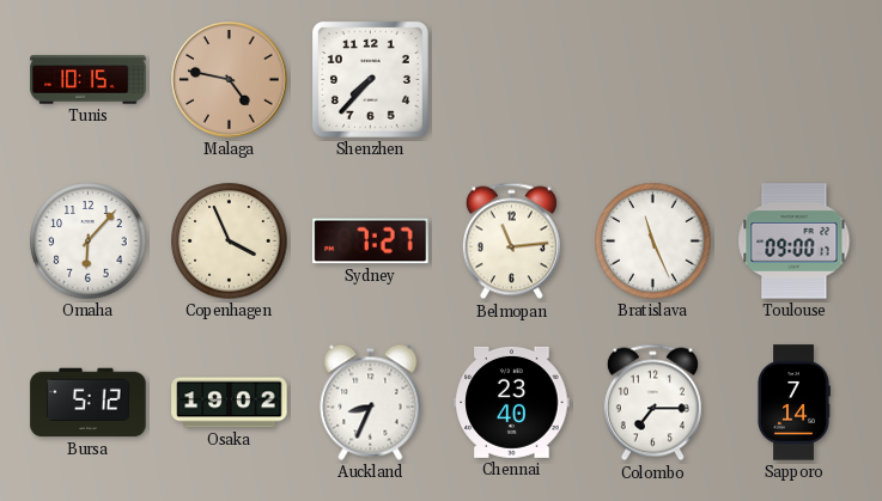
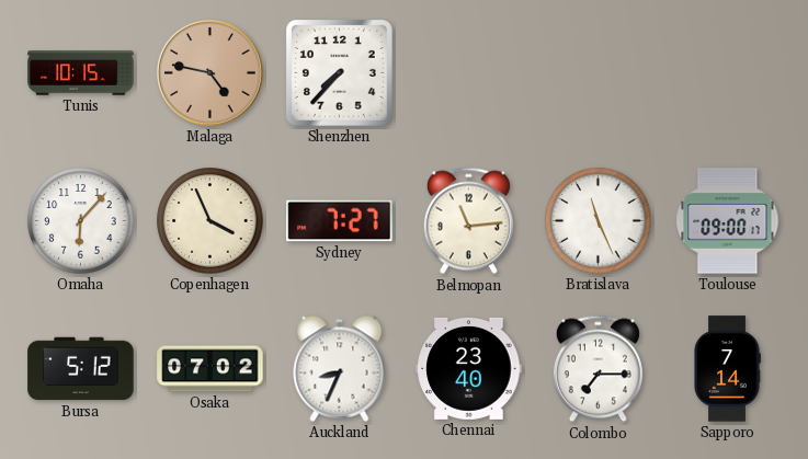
Osaka: 19:02 -> 07:02 (210, 369)
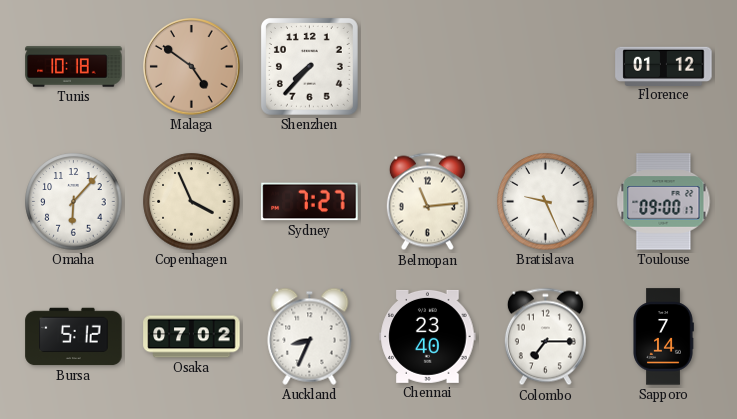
Tunis: 10:15 -> 10:18 (74, 67)
Malaga: 4:47 -> 4:51 (192, 67)
Florence: none -> 01:12 (664, 66)
Bratislava: 11:26 -> 9:26 (546, 202)
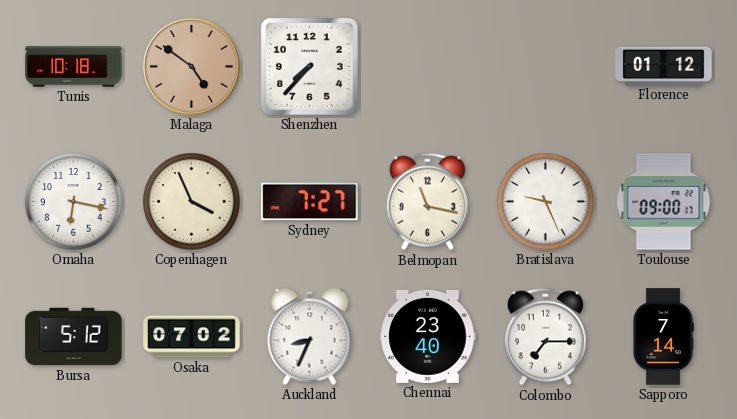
Omaha: 6:07 -> 6:17 (74, 202)
Belmopan: 11:14 -> 11:17 (427, 202)
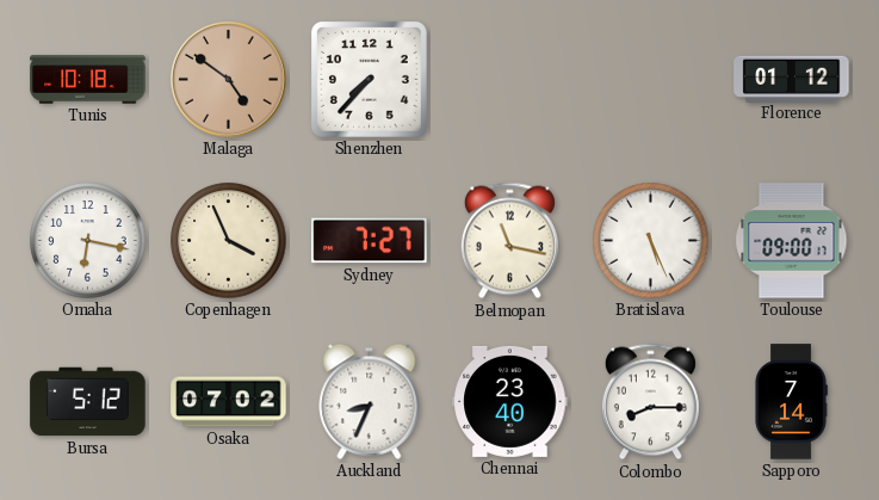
Bratislava: 9:26 -> 5:26 (651, 241)
Colombo: 7:15 -> 8:15 (650, 402)
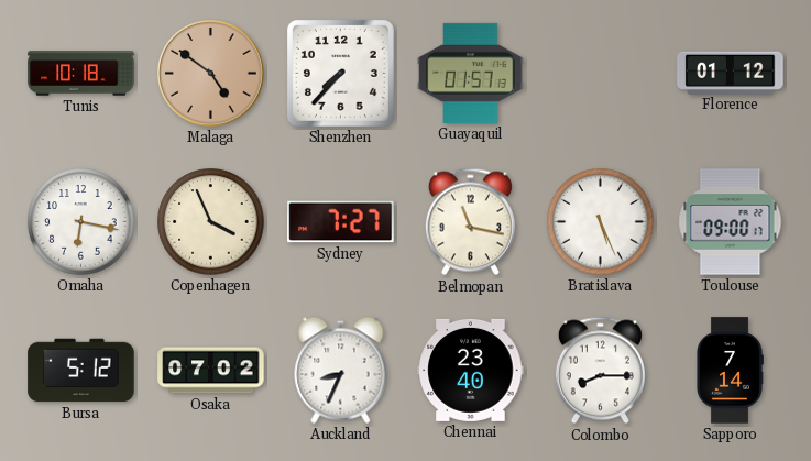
Guayaquil: none -> 01:57 (471, 73)
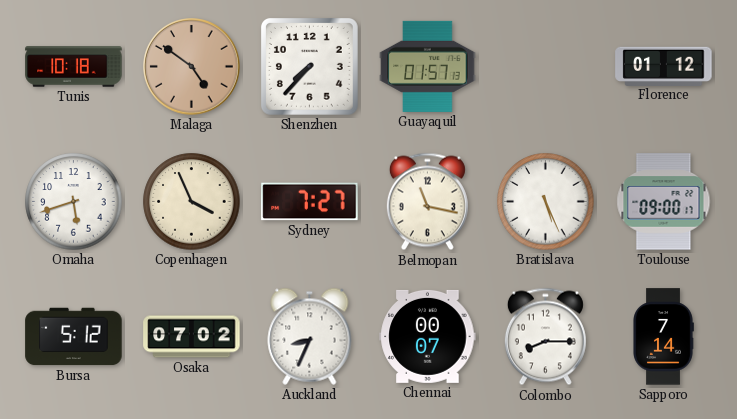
Omaha: 6:17 -> 5:42 (74, 202)
Chennai: 23:40 -> 00:07 (428, 336)
